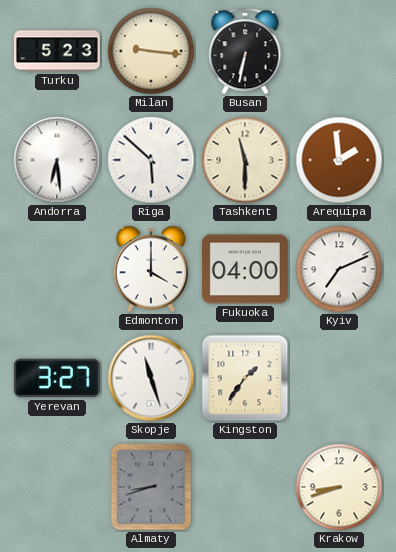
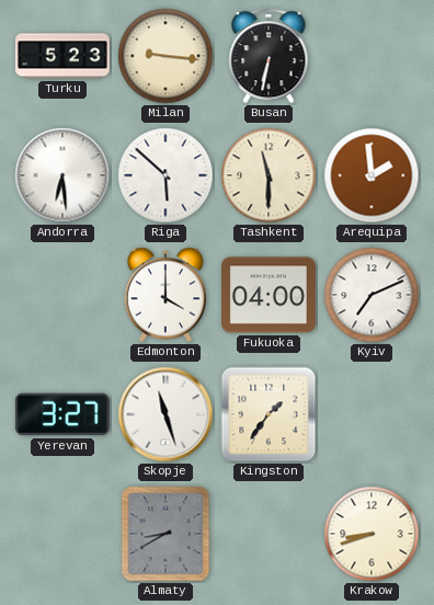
Almaty: 8:42 -> 8:40 (165, 534)
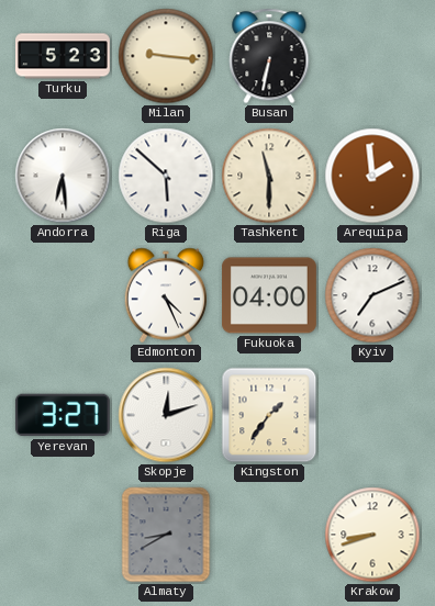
Edmonton: 4:00 -> 4:26 (166, 295)
Skopje: 11:27 -> 12:12 (166, 415)
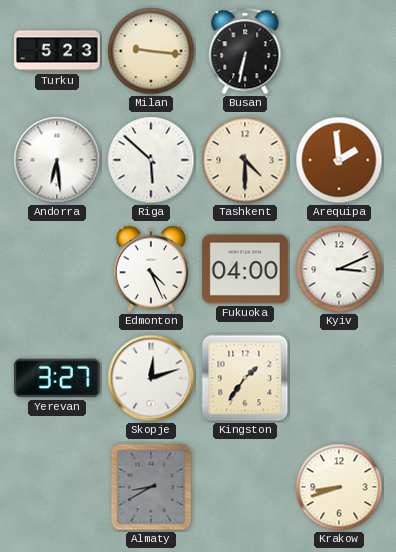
Tashkent: 11:30 -> 4:30 (245, 160)
Kyiv: 7:11 -> 3:11 (339, 269)
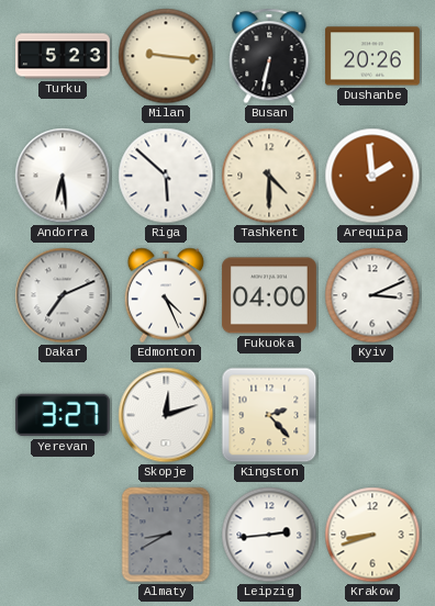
Dushanbe: none -> 20:26 (372, 56)
Dakar: none -> 7:11 (63, 295)
Kingston: 1:36 -> 2:23 (269, 415)
Leipzig: none -> 2:44 (269, 535)
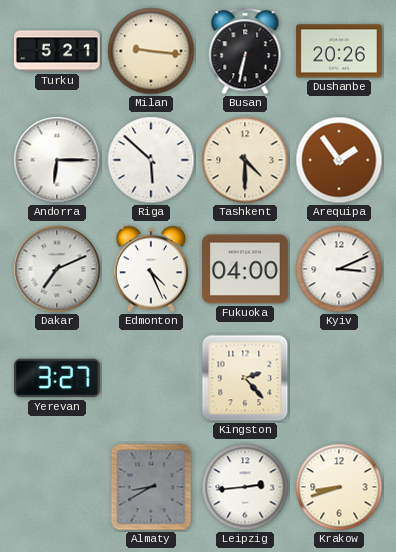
Turku: 5:23 -> 5:21 (58, 51)
Andorra: 6:29 -> 6:15 (57, 160)
Arequipa: 1:59 -> 1:54 (339, 160)
Skopje: 12:12 -> none (166, 415)
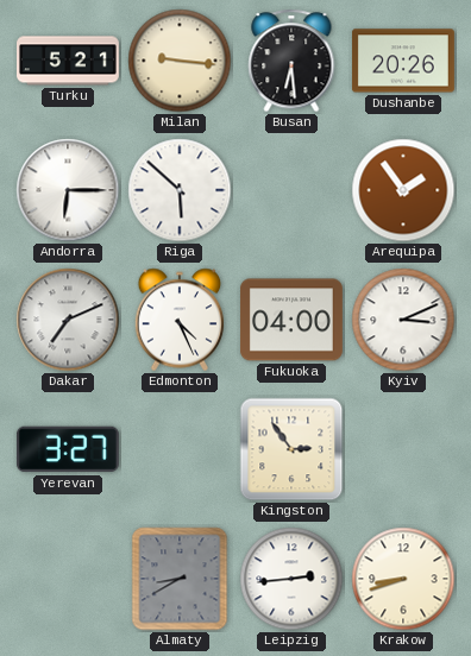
Busan: 6:32 -> 6:29 (291, 61)
Tashkent: 4:30 -> none (245, 160)
Kingston: 2:23 -> 2:54 (291, 449)
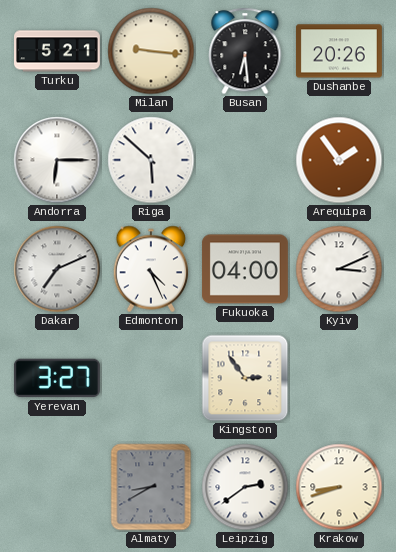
Leipzig: 2:44 -> 2:39 (245, 487)
